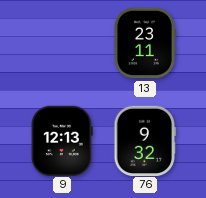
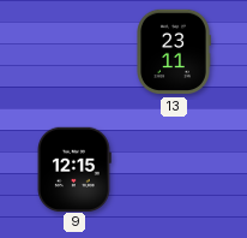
9: 12:13 -> 12:15 (76, 168)
76: 9:32 -> none (145, 140)
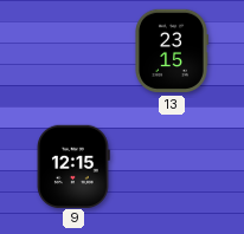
13: 23:11 -> 23:15 (172, 51)
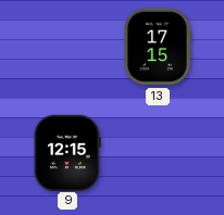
13: 23:15 -> 17:15 (158, 47)
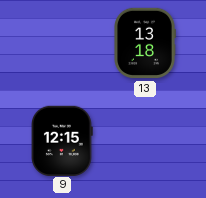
13: 17:15 -> 13:18 (145, 43)
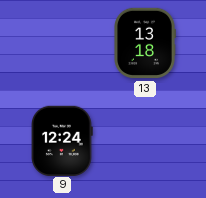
9: 12:15 -> 12:24 (63, 140)
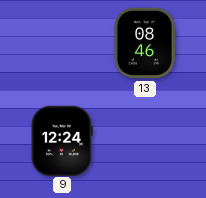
13: 13:18 -> 08:46 (145, 43)
